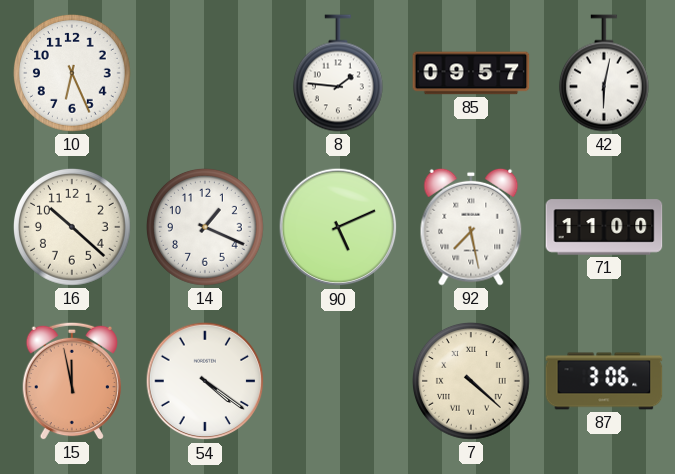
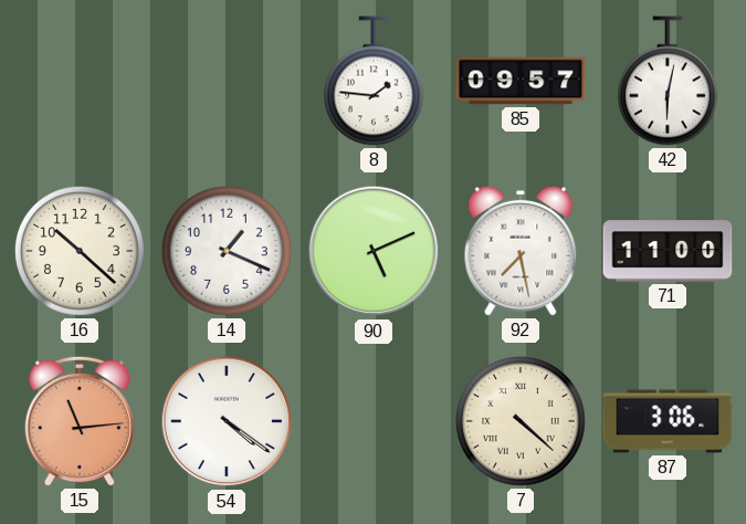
10: 6:26 -> none (73, 73)
15: 11:58 -> 11:14 (78, 421)
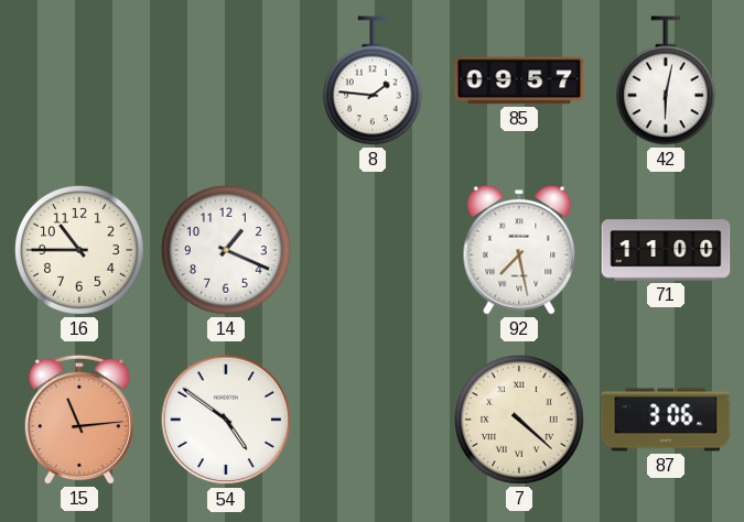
16: 10:22 -> 10:45 (80, 250)
90: 5:11 -> none (374, 251)
54: 4:21 -> 4:51 (226, 420)
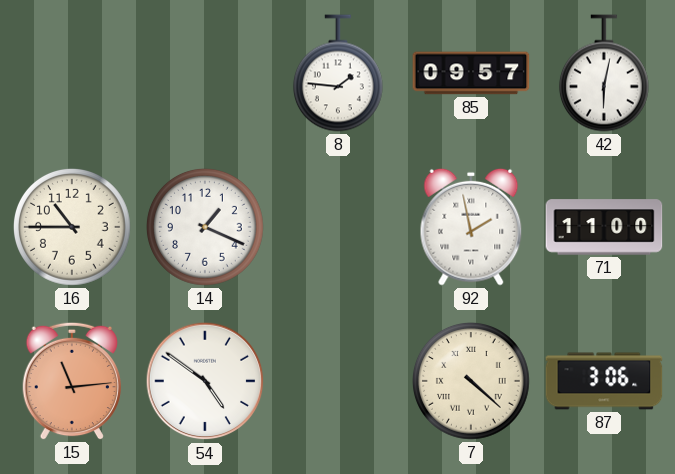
92: 7:28 -> 1:58 (471, 227)
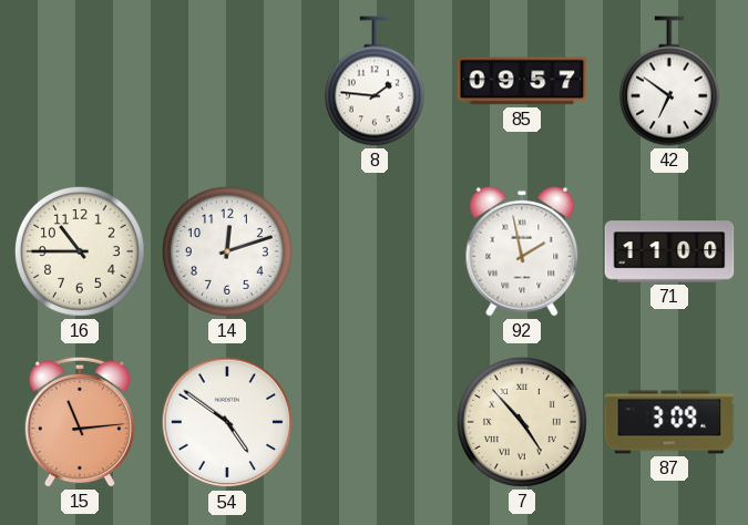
42: 6:02 -> 6:51 (669, 81)
14: 1:19 -> 12:12 (228, 251)
7: 4:22 -> 4:53 (523, 422)
87: 3:06 -> 3:09 (669, 422)
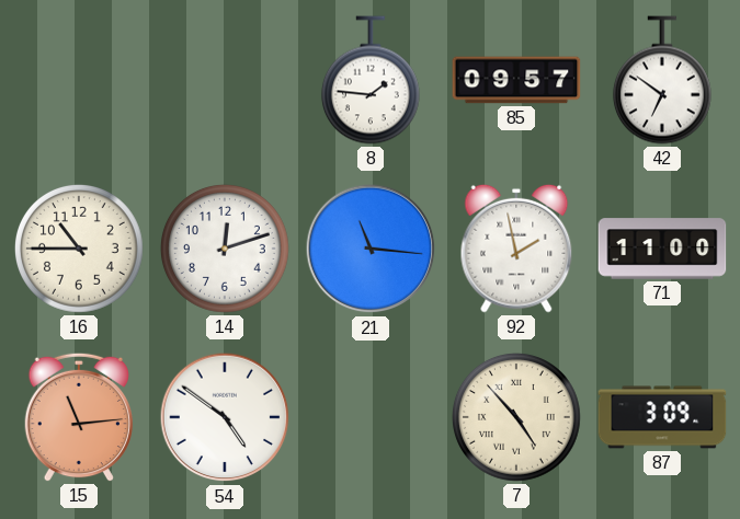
21: none -> 11:16 (371, 249)
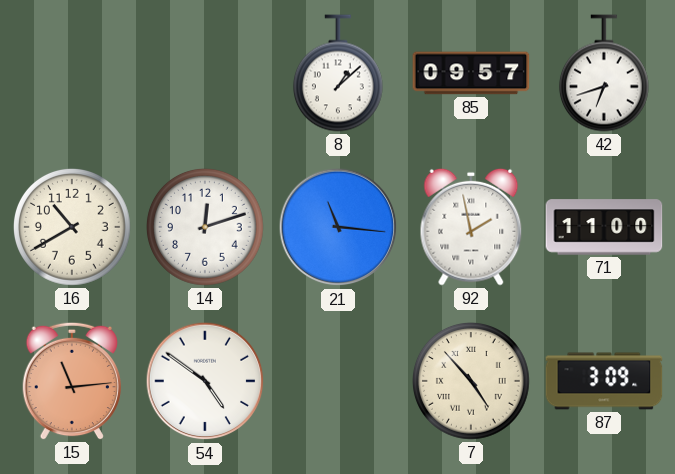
8: 1:46 -> 1:08 (338, 73)
42: 6:51 -> 6:42 (604, 73)
16: 10:45 -> 10:40 (73, 227)
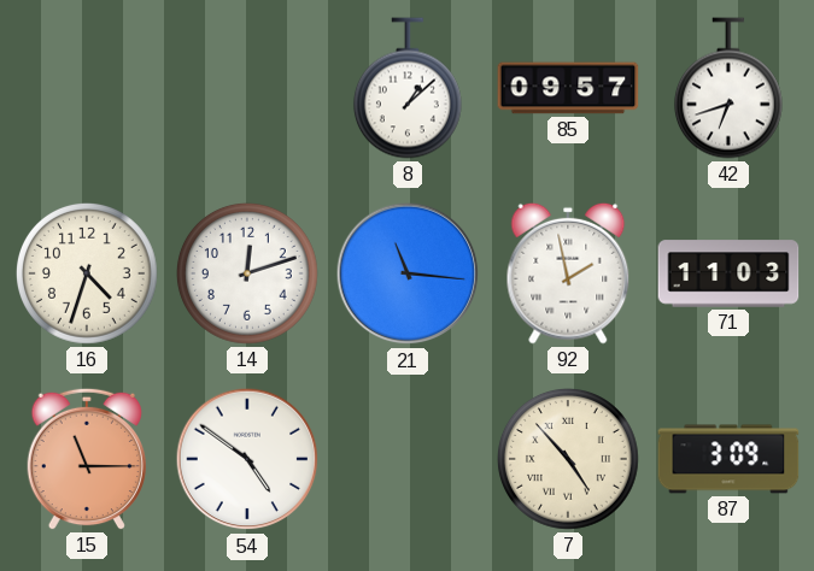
16: 10:40 -> 4:33 (88, 273)
71: 11:00 -> 11:03 (728, 273)
15: 11:14 -> 11:15 (86, 459)
